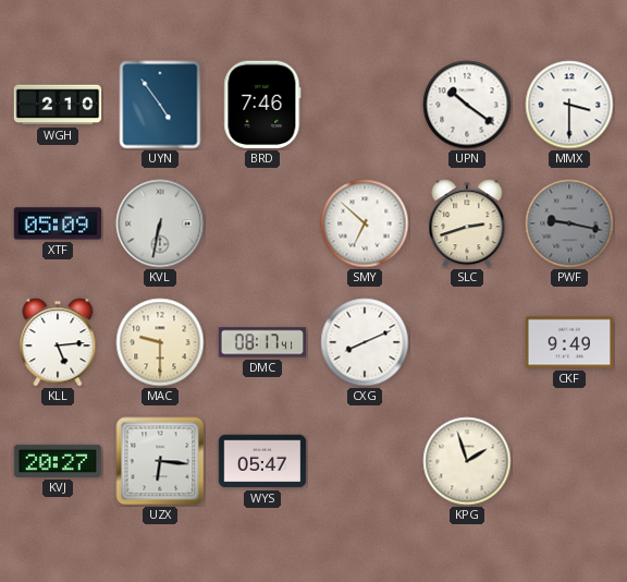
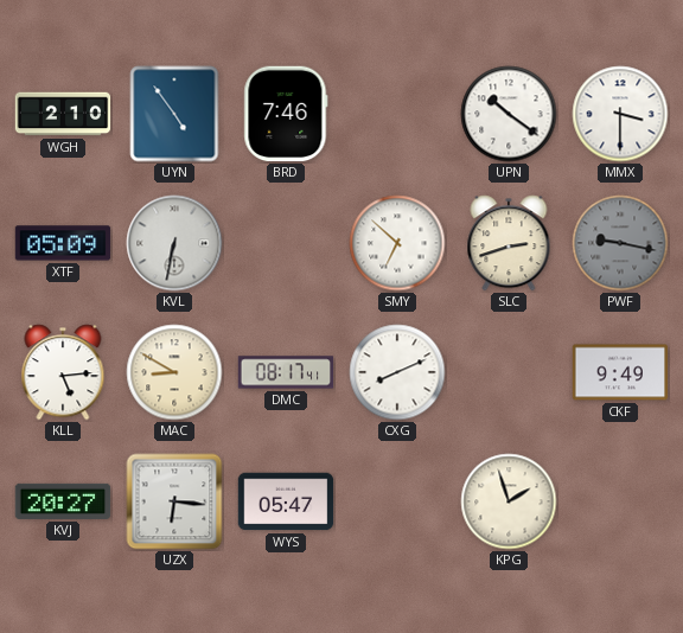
MAC: 9:30 -> 8:50 (174, 372)
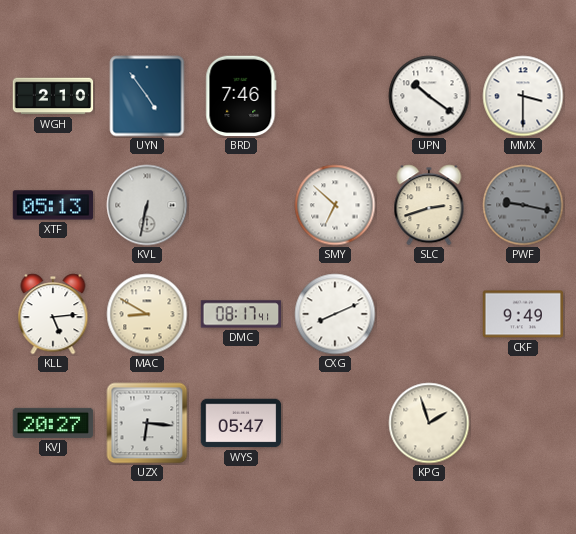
XTF: 05:09 -> 05:13 (53, 205)
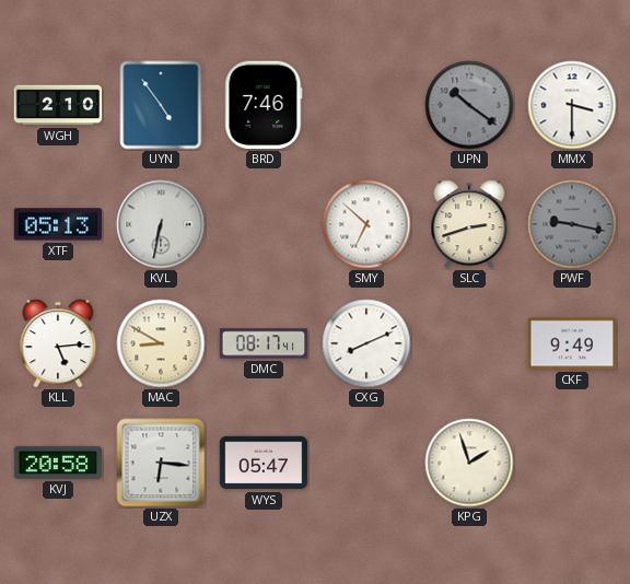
UPN dial: white -> grey (469, 105)
KVJ: 20:27 -> 20:58 (58, 463)
